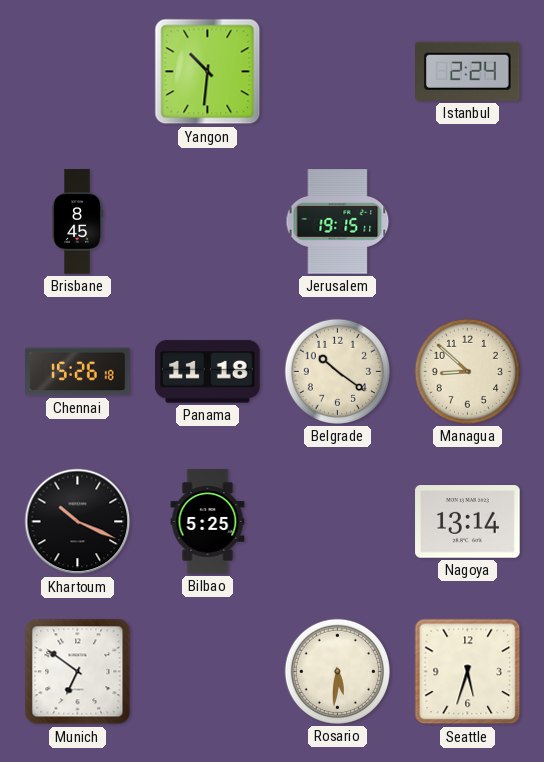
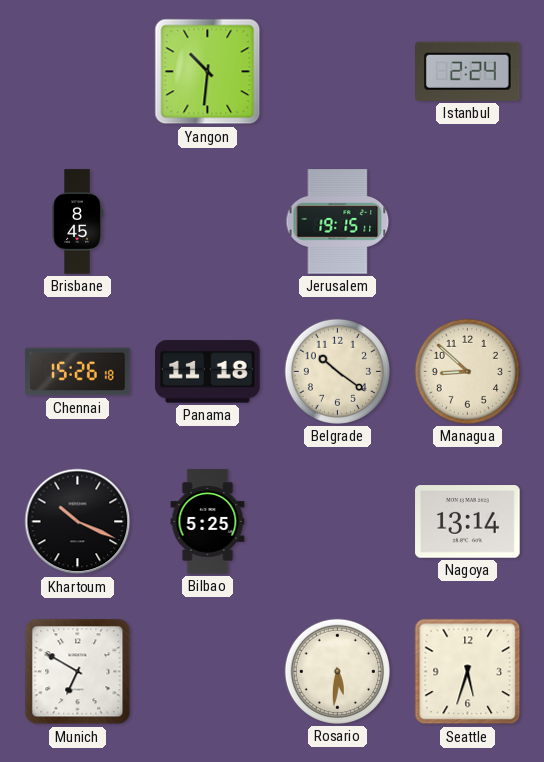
Munich: 6:51 -> 6:50 (78, 672)
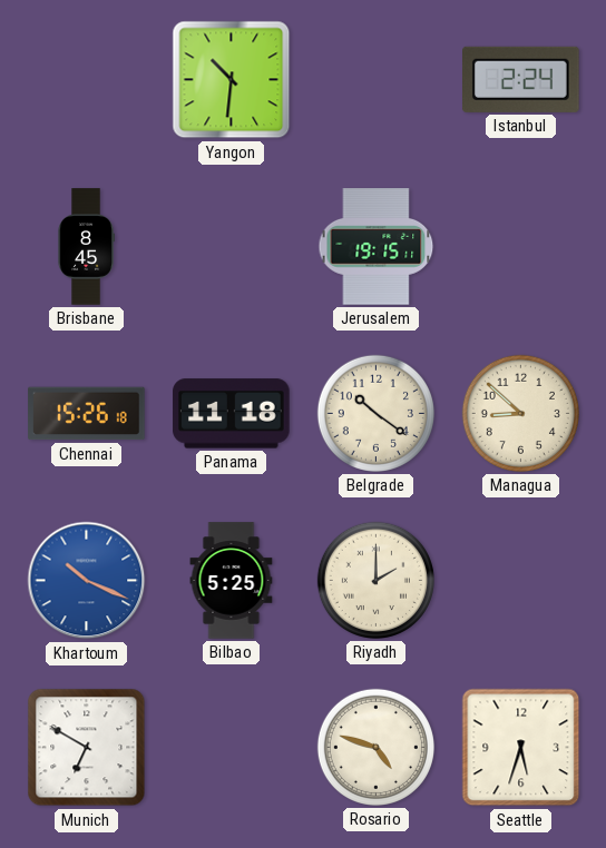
Khartoum dial: black -> blue (87, 581)
Riyadh: none -> 2:00 (375, 580)
Nagoya: 13:14 -> none (468, 522)
Rosario: 5:31 -> 4:48 (375, 747)
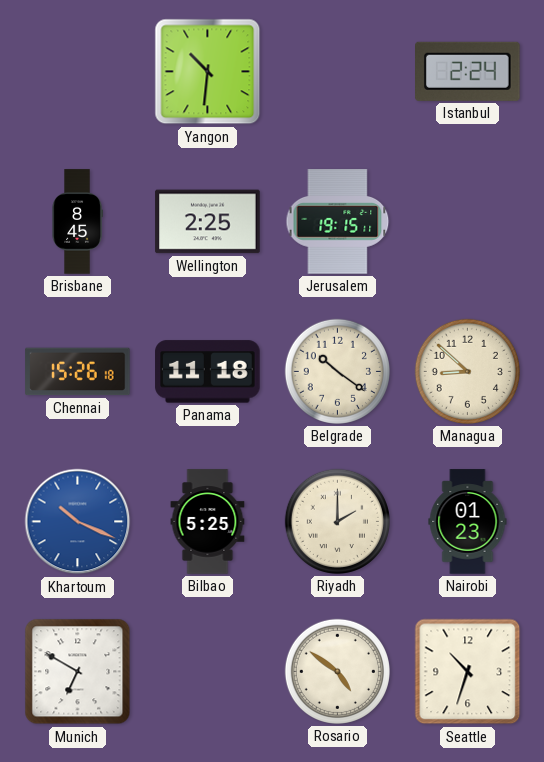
Wellington: none -> 2:25 (208, 222)
Nairobi: none -> 01:23 (468, 522)
Rosario: 4:48 -> 4:51 (337, 671)
Seattle: 5:33 -> 10:33 (468, 672)
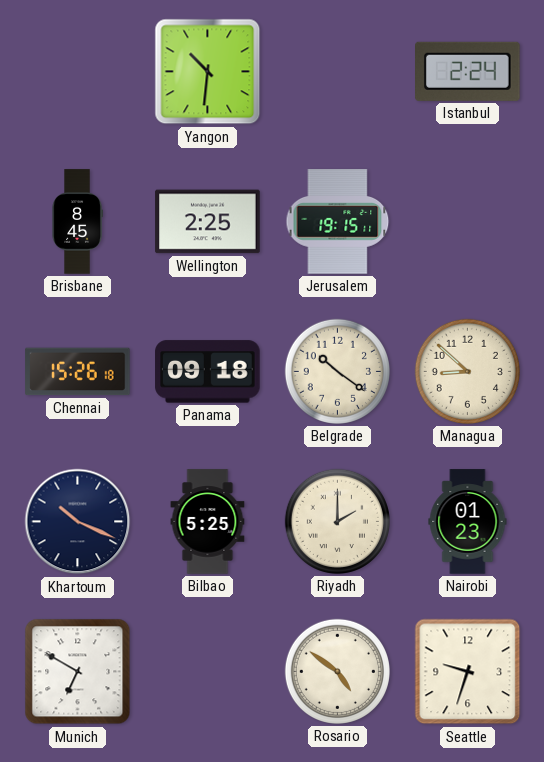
Panama: 11:18 -> 09:18 (208, 372)
Khartoum dial: blue -> navy (78, 522)
Seattle: 10:33 -> 9:33 (468, 672)
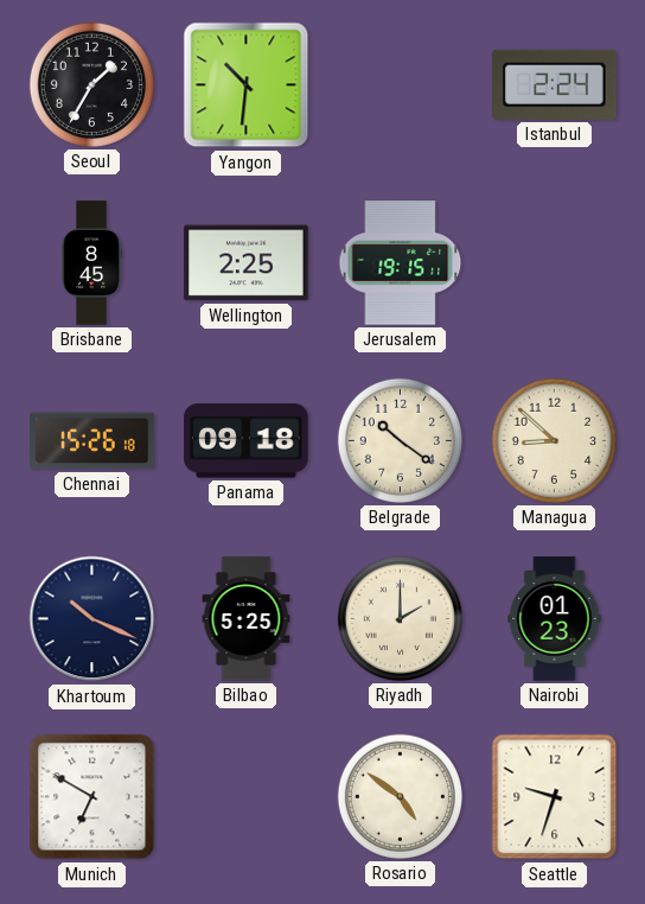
Seoul: none -> 1:35 (91, 84)
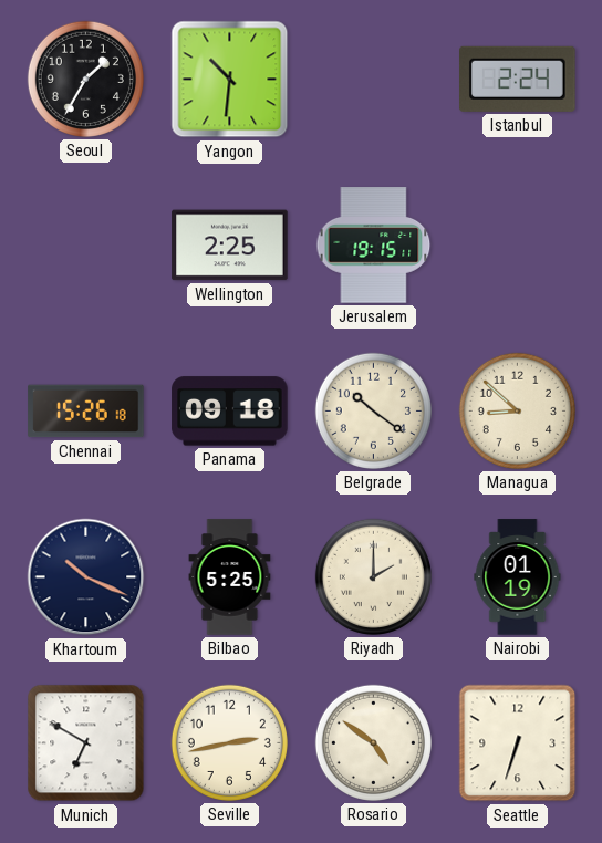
Brisbane: 8:45 -> none (91, 263)
Nairobi: 01:23 -> 01:19 (518, 577)
Seville: none -> 2:43 (229, 742)
Seattle: 9:33 -> 6:33 (518, 743)
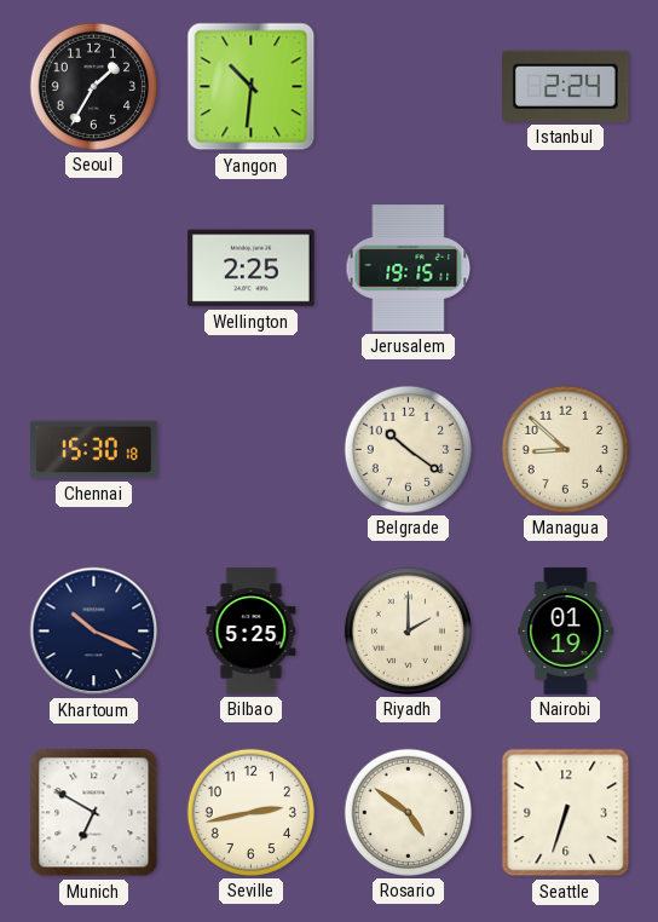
Chennai: 15:26 -> 15:30 (94, 450)
Panama: 09:18 -> none (230, 412)
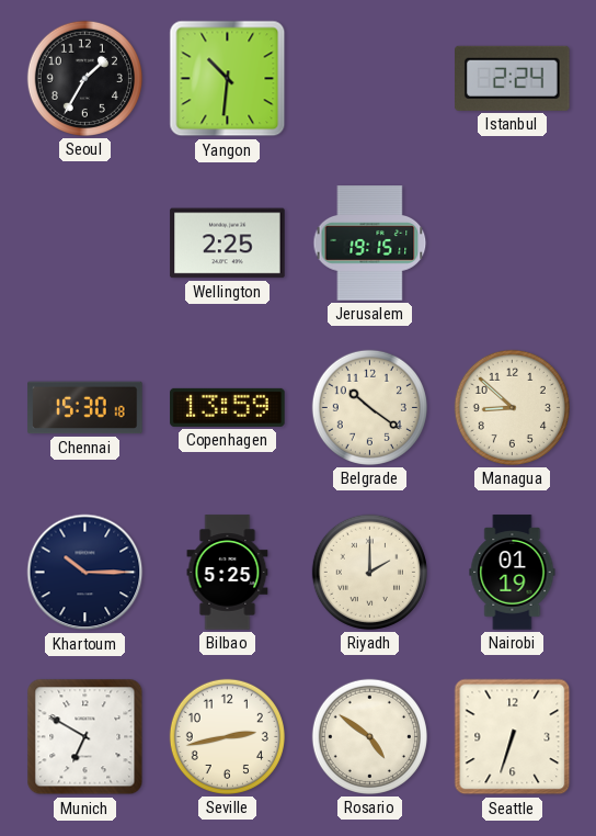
Copenhagen: none -> 13:59 (228, 407)
Khartoum: 10:19 -> 10:15 (85, 573)
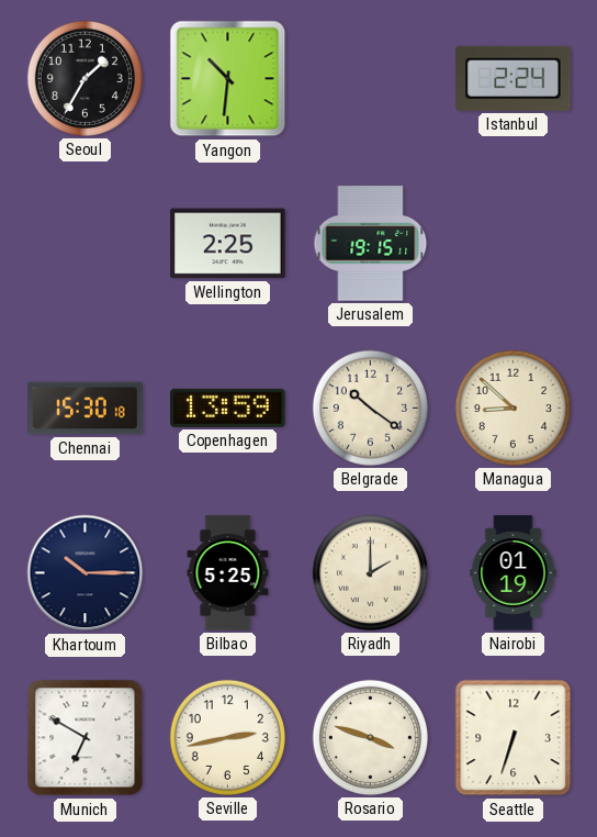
Rosario: 4:51 -> 3:48 (370, 737)
